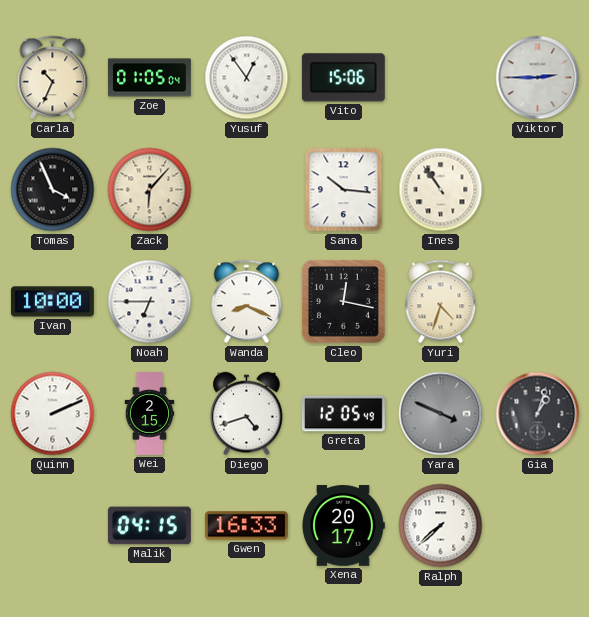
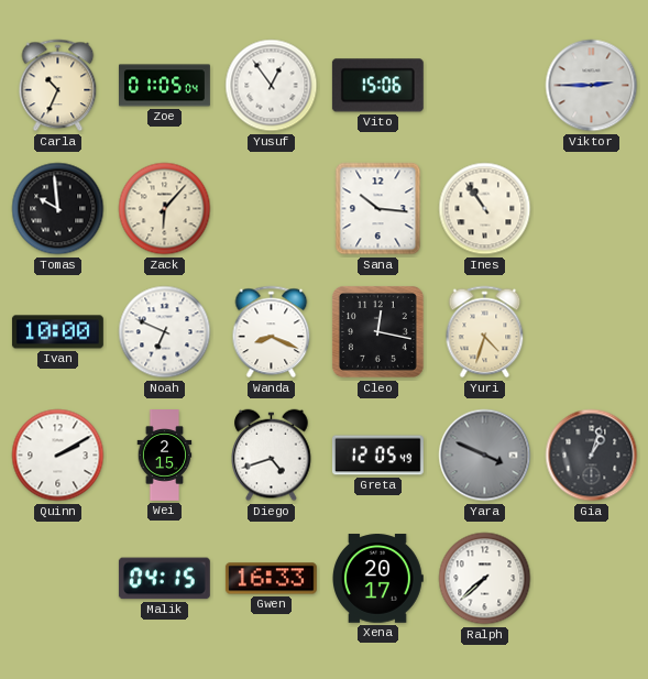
Tomas: 3:56 -> 9:59 (58, 209)
Noah: 6:45 -> 6:49 (165, 332)
Quinn: 2:11 -> 2:10 (58, 456)
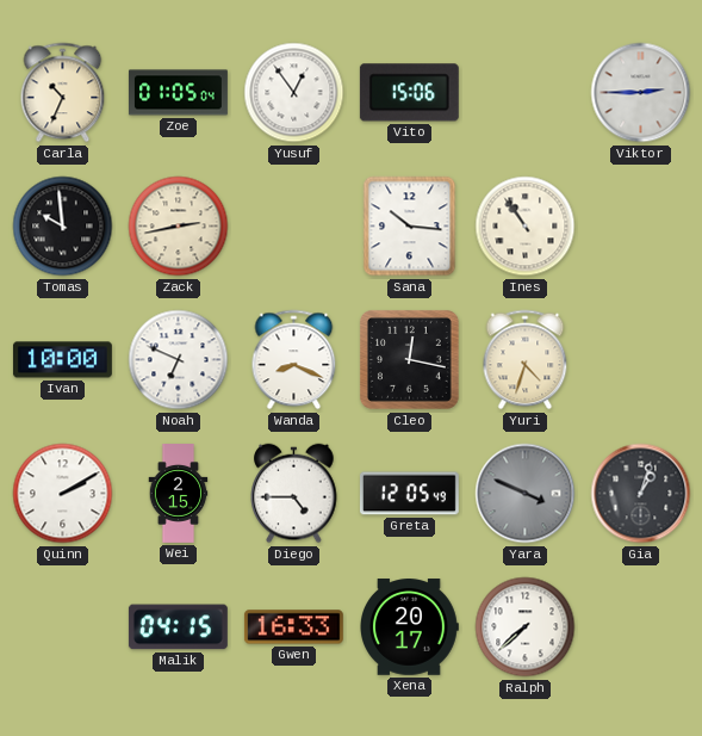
Zack: 6:07 -> 2:43 (179, 227)
Diego: 4:42 -> 4:45 (294, 494)
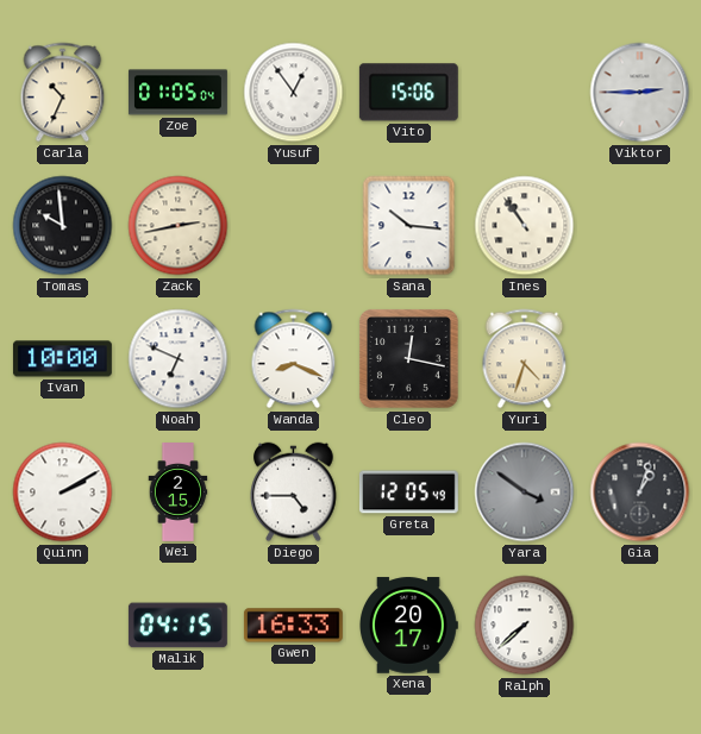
Yara: 3:49 -> 3:51 (525, 493)
